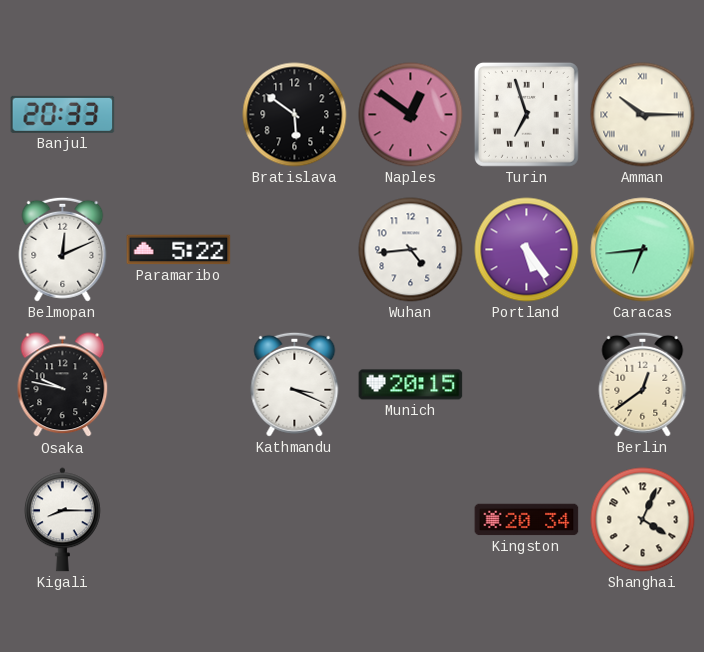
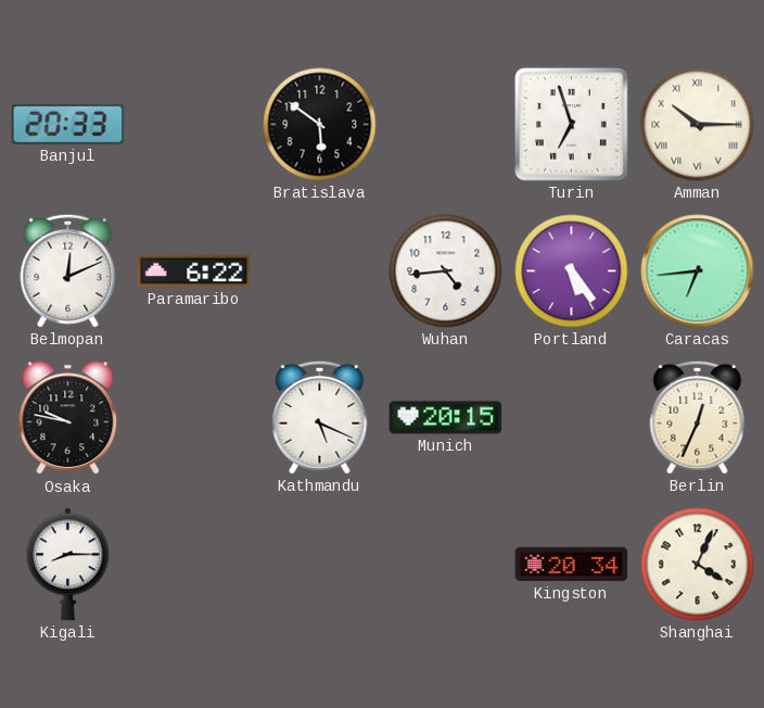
Naples: 12:51 -> none (411, 115)
Paramaribo: 5:22 -> 6:22 (194, 271)
Kathmandu: 3:19 -> 5:19 (320, 417)
Berlin: 12:39 -> 12:34 (698, 417)
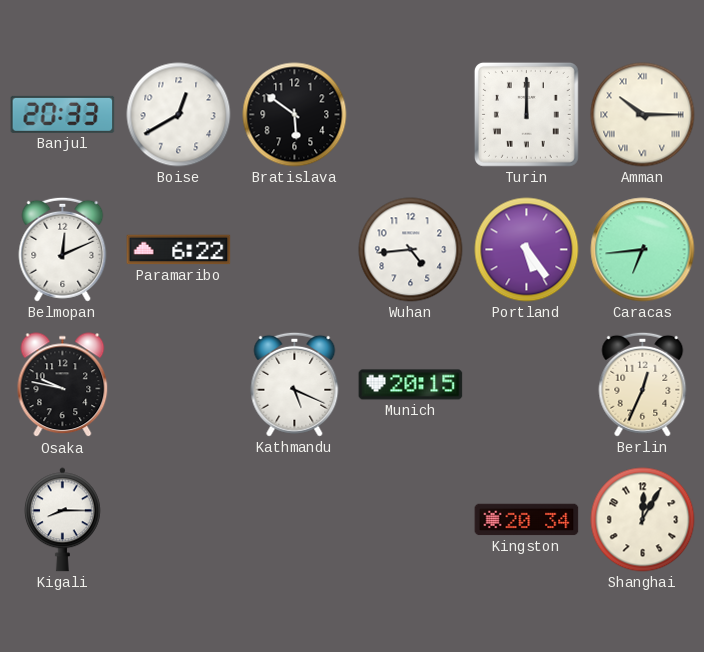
Boise: none -> 12:40 (179, 115)
Turin: 6:57 -> 12:00 (526, 114)
Shanghai: 4:04 -> 12:05 (643, 520)
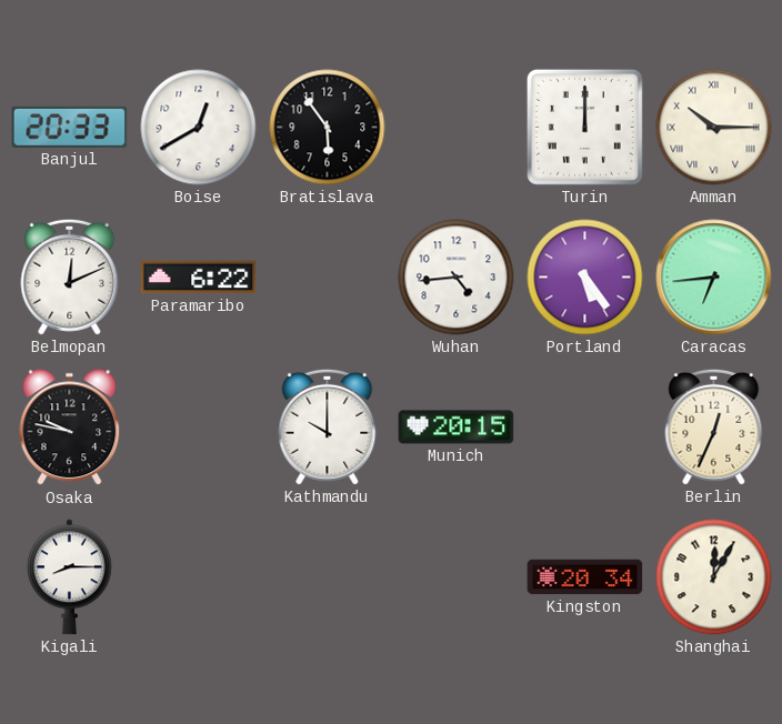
Bratislava: 5:51 -> 5:54 (328, 128)
Kathmandu: 5:19 -> 10:00 (328, 426)
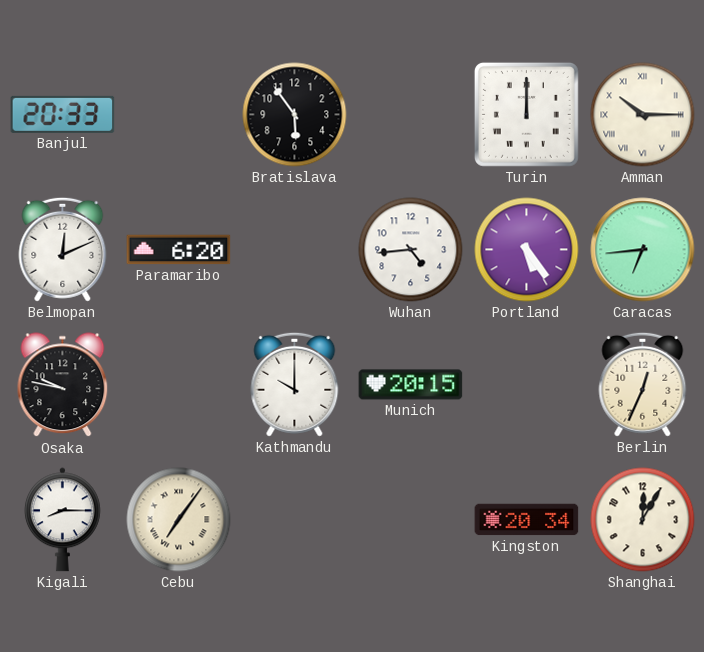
Boise: 12:40 -> none (199, 128)
Paramaribo: 6:22 -> 6:20 (179, 250)
Cebu: none -> 7:06 (179, 520)
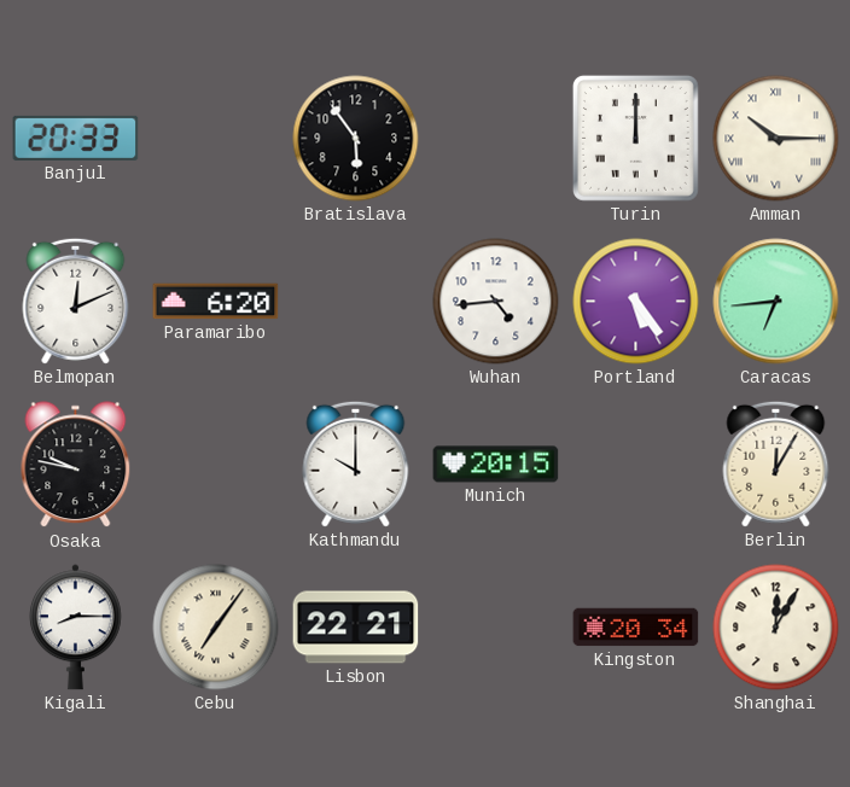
Berlin: 12:34 -> 12:05 (776, 464)
Lisbon: none -> 22:21 (356, 628)
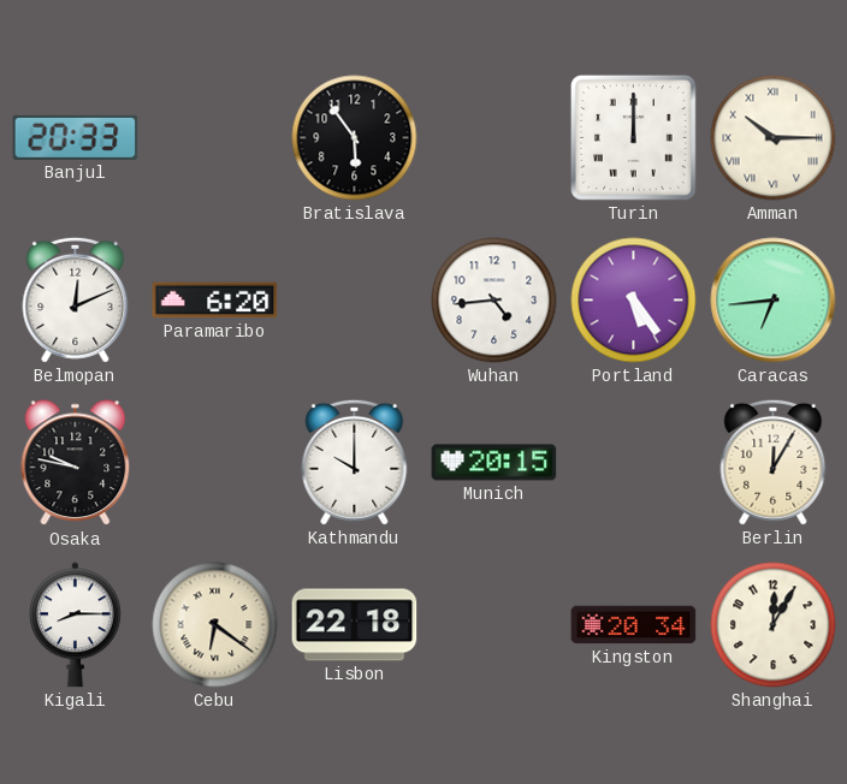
Cebu: 7:06 -> 6:21 (215, 625)
Lisbon: 22:21 -> 22:18 (355, 625)
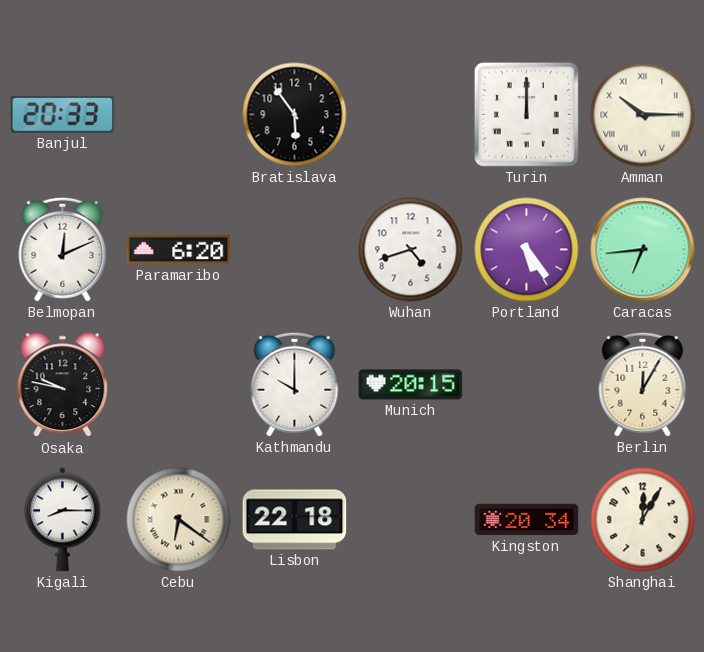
Wuhan: 4:44 -> 4:42 (411, 250)
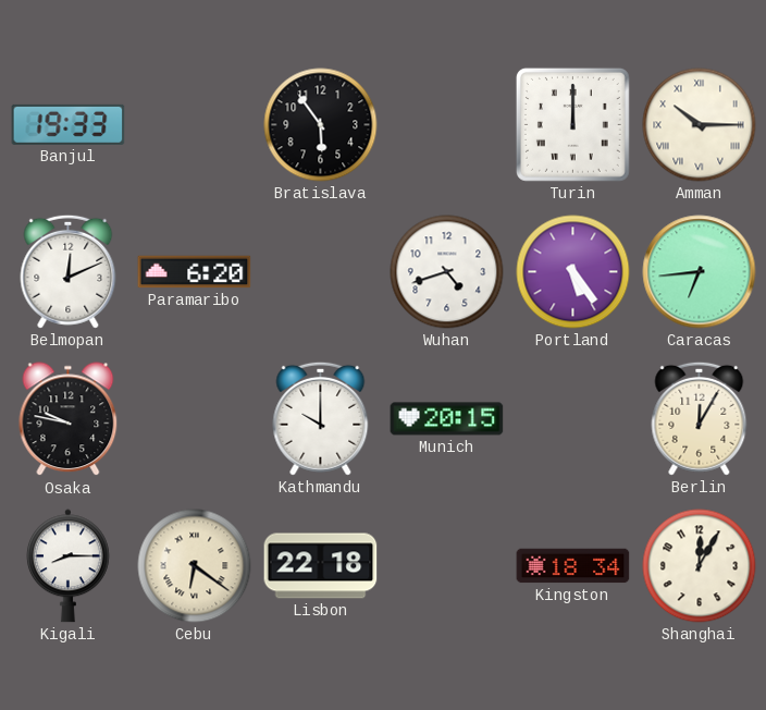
Banjul: 20:33 -> 19:33 (69, 124)
Kingston: 20:34 -> 18:34 (573, 566)
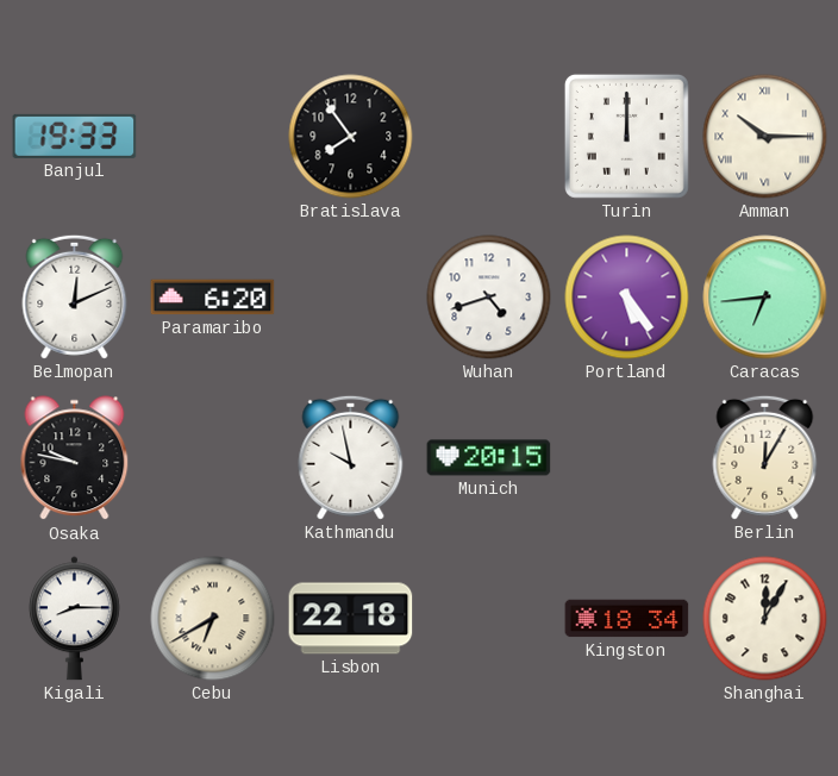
Bratislava: 5:54 -> 7:54 (351, 137)
Kathmandu: 10:00 -> 9:58 (351, 457)
Cebu: 6:21 -> 6:40 (213, 619)
